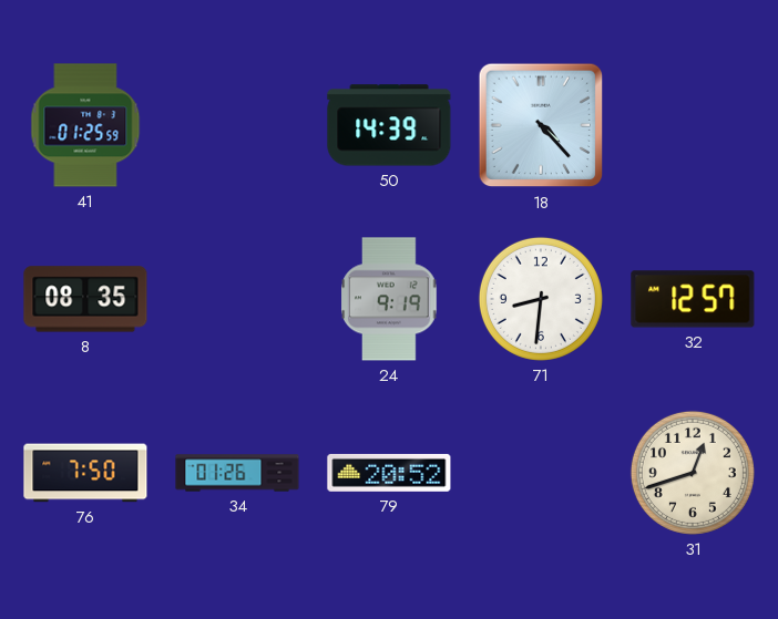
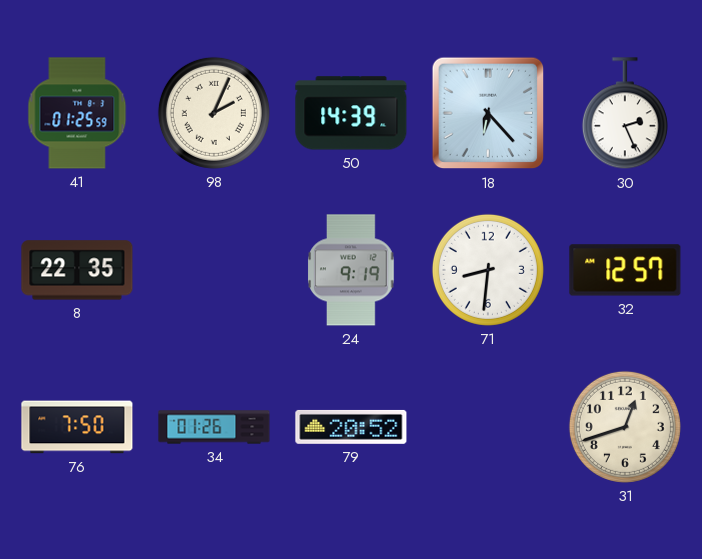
98: none -> 2:04 (214, 113)
18: 4:23 -> 6:23 (488, 113)
30: none -> 2:26 (625, 114)
8: 08:35 -> 22:35 (77, 270)
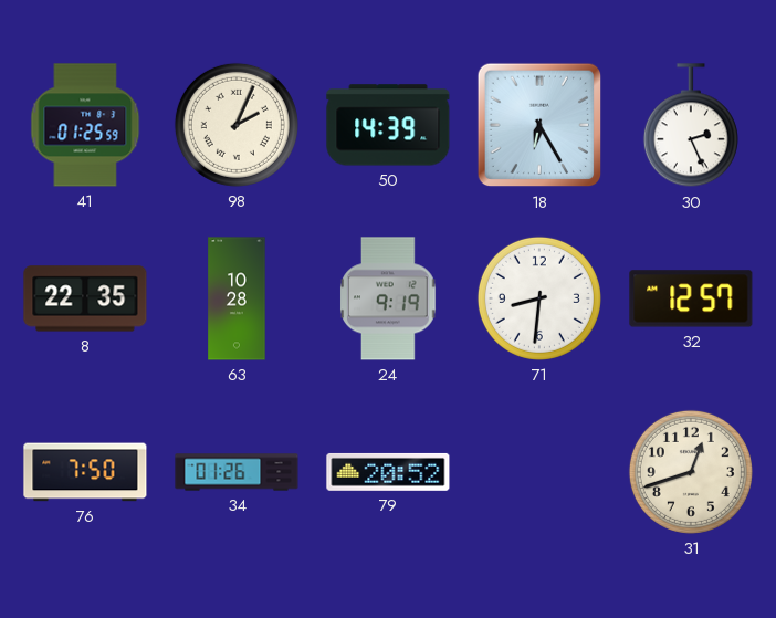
18: 6:23 -> 6:25 (539, 125)
63: none -> 10:28 (237, 298)
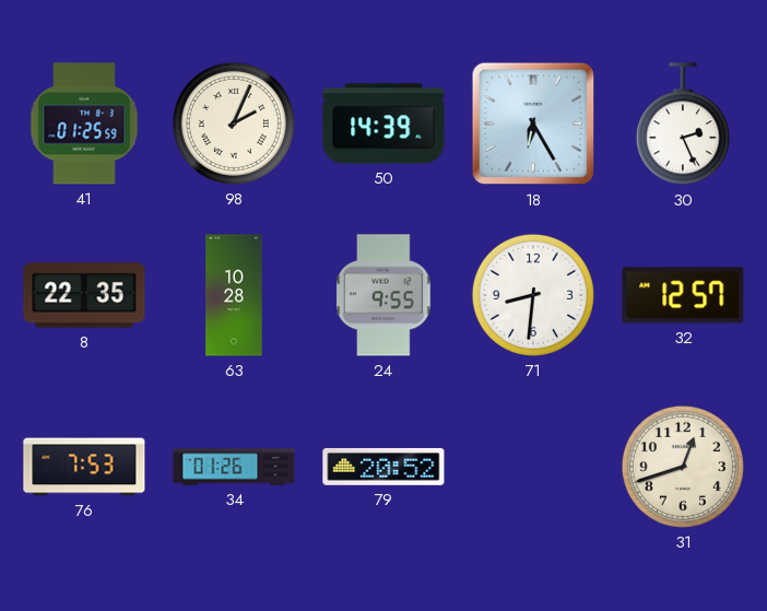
24: 9:19 -> 9:55 (383, 295)
76: 7:50 -> 7:53 (84, 467)
